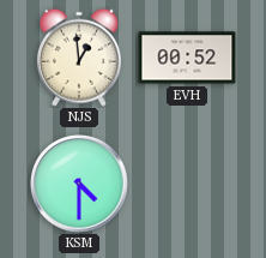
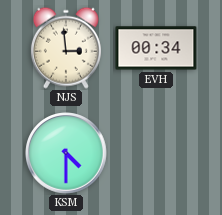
NJS: 12:59 -> 2:59 (66, 48)
EVH: 00:52 -> 00:34 (156, 48)
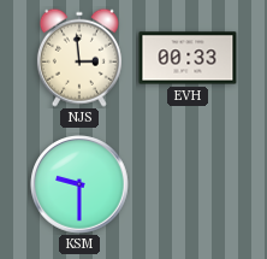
EVH: 00:34 -> 00:33 (188, 58)
KSM: 4:30 -> 9:30 (79, 184)
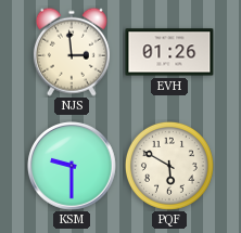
EVH: 00:33 -> 01:26 (169, 52)
PQF: none -> 5:50 (169, 166)
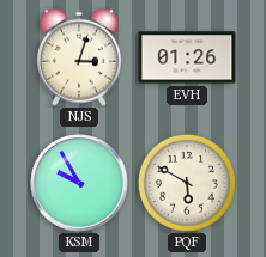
NJS: 2:59 -> 3:03 (79, 57)
KSM: 9:30 -> 9:55 (79, 183)
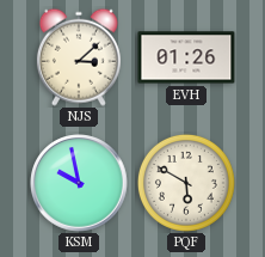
NJS: 3:03 -> 3:08 (79, 57)
KSM: 9:55 -> 9:58 (79, 183)
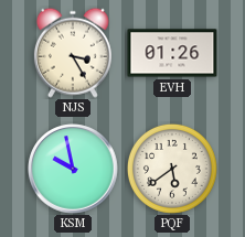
NJS: 3:08 -> 3:25 (73, 53)
PQF: 5:50 -> 5:39 (172, 169)
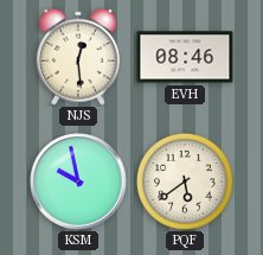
NJS: 3:25 -> 12:29 (78, 57)
EVH: 01:26 -> 08:46 (185, 57)
